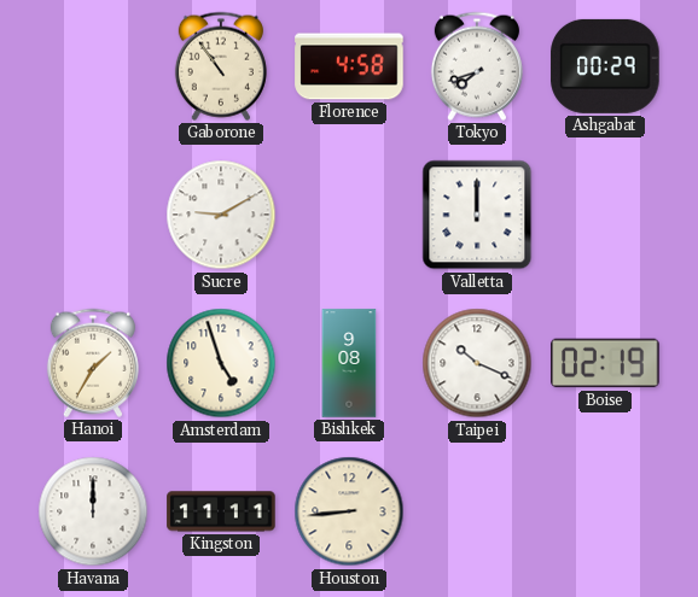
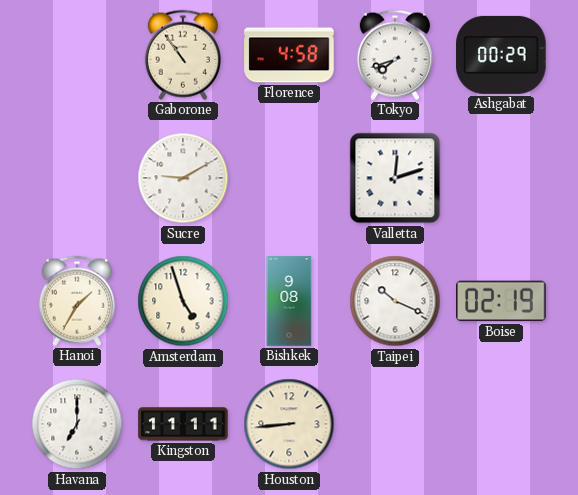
Valletta: 12:00 -> 12:12 (395, 178)
Havana: 12:00 -> 7:00 (77, 424)
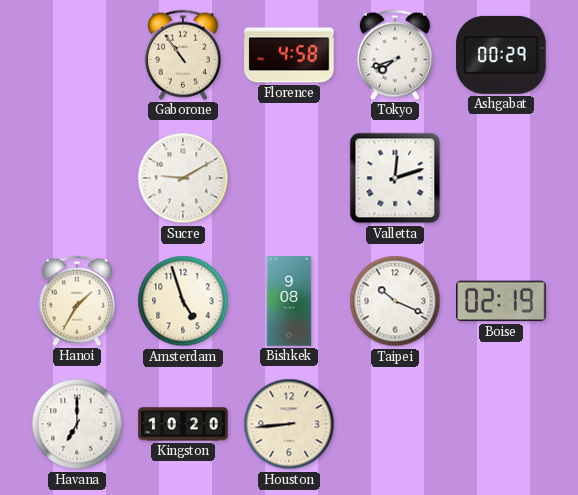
Kingston: 11:11 -> 10:20 (183, 424)
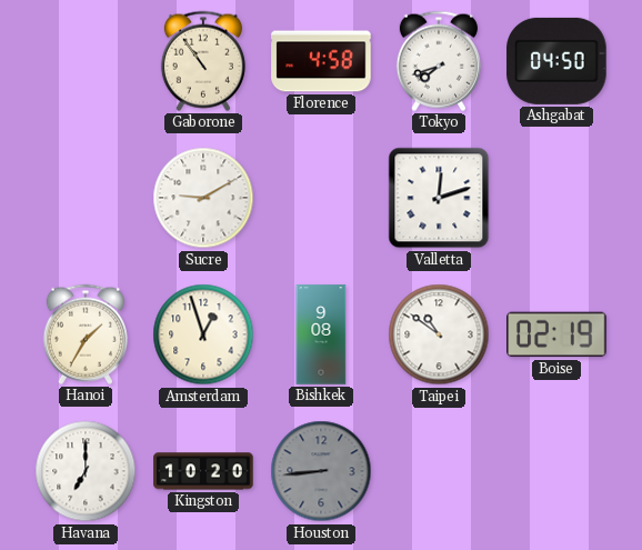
Ashgabat: 00:29 -> 04:50 (556, 61)
Amsterdam: 4:57 -> 12:57 (203, 334)
Taipei: 10:19 -> 10:51 (439, 334)
Houston dial: cream -> grey (321, 471)
